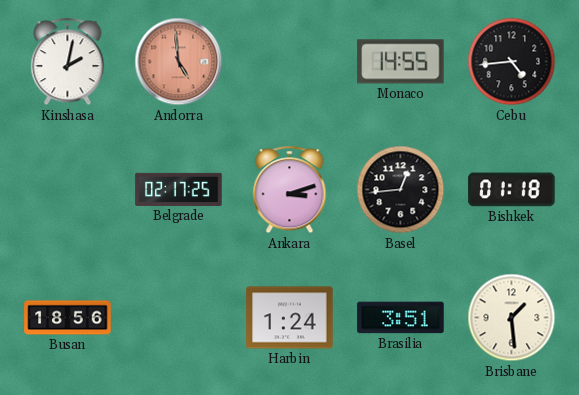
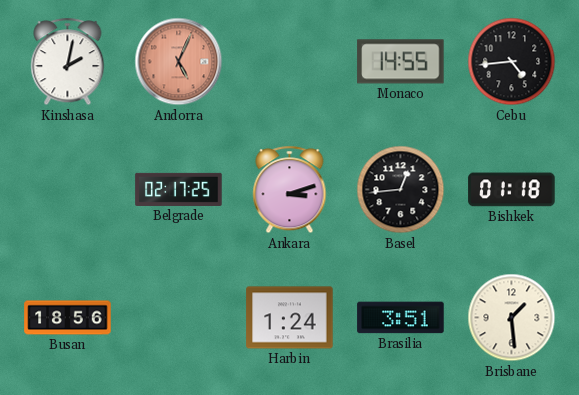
Andorra: 4:59 -> 5:04 (179, 62)
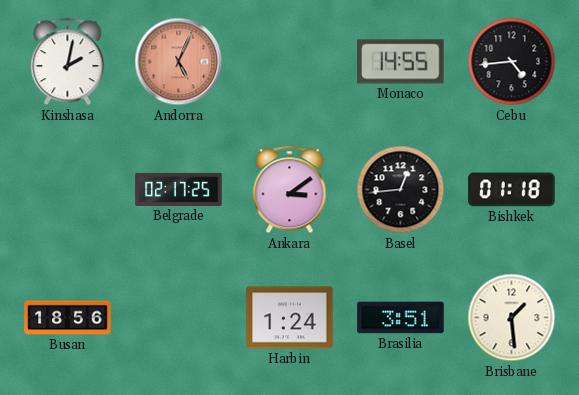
Ankara: 3:12 -> 3:09 (290, 190)
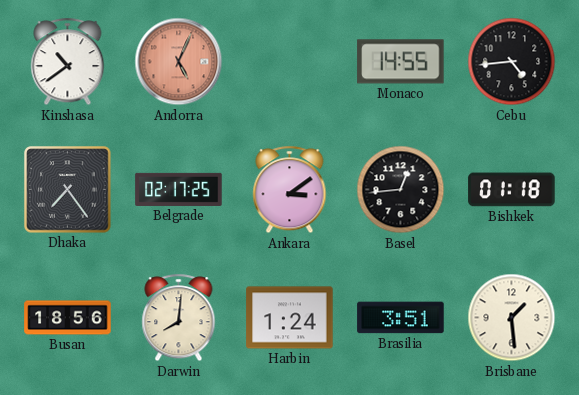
Kinshasa: 2:02 -> 10:39 (68, 62)
Dhaka: none -> 7:24 (68, 190)
Darwin: none -> 8:01 (179, 318)
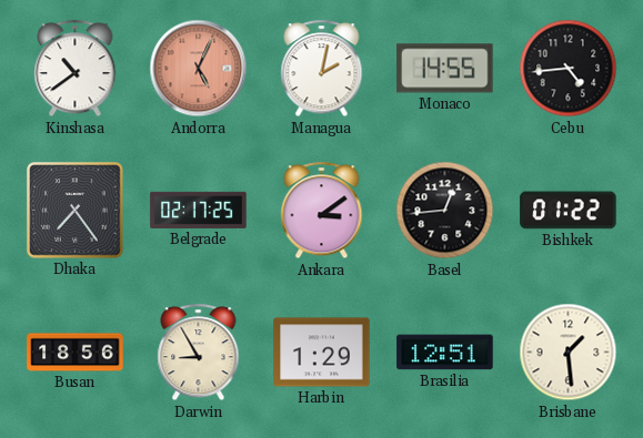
Managua: none -> 2:02 (322, 69)
Bishkek: 01:18 -> 01:22 (569, 211)
Darwin: 8:01 -> 8:55 (199, 353)
Harbin: 1:24 -> 1:29 (322, 353)
Brasilia: 3:51 -> 12:51 (445, 353)
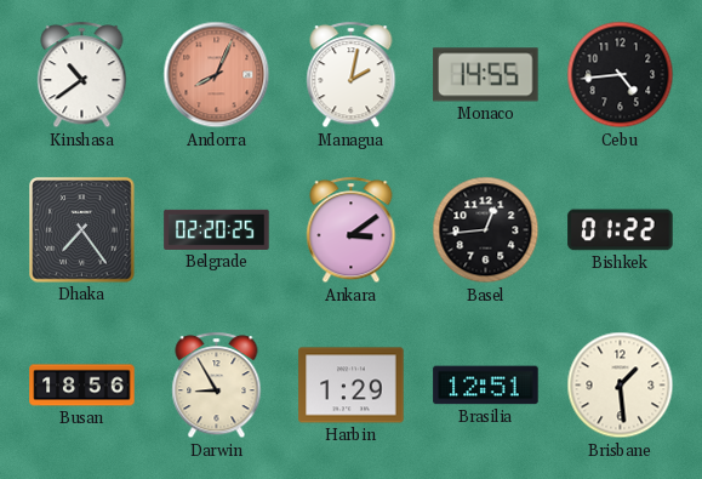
Andorra: 5:04 -> 8:04 (217, 75)
Belgrade: 02:17 -> 02:20 (217, 229)
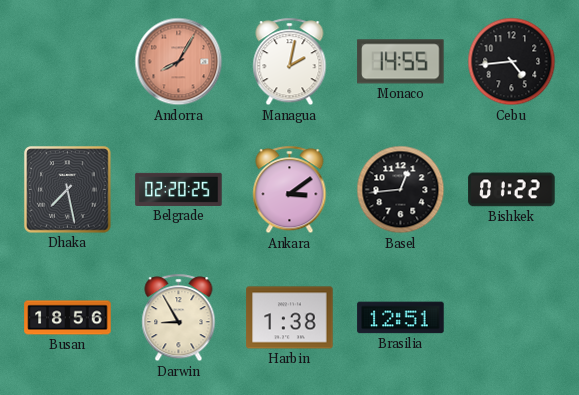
Kinshasa: 10:39 -> none (82, 75)
Andorra: 8:04 -> 8:05 (179, 62)
Dhaka: 7:24 -> 7:28 (68, 190)
Harbin: 1:29 -> 1:38 (290, 318)
Brisbane: 1:29 -> none (621, 386)
